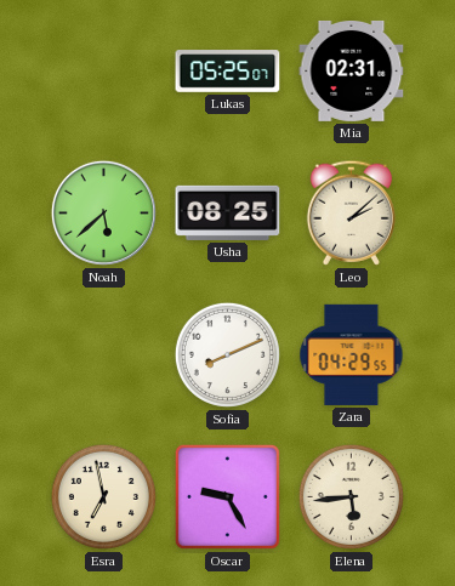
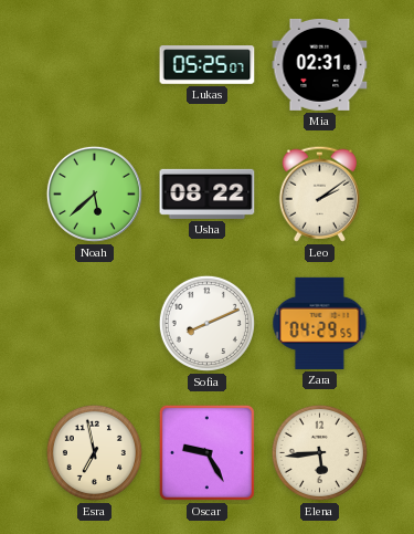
Usha: 08:25 -> 08:22 (208, 193)
Leo: 2:08 -> 2:09 (319, 193)
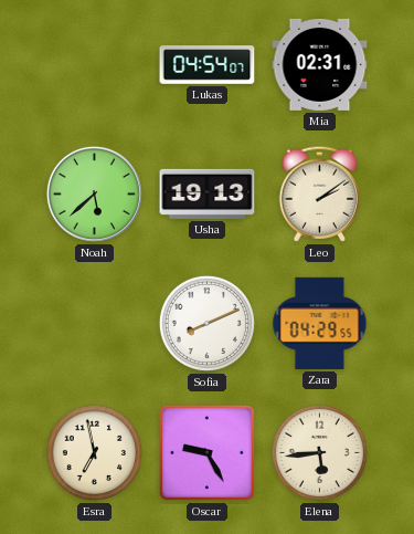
Lukas: 05:25 -> 04:54 (208, 65)
Usha: 08:22 -> 19:13 (208, 193)
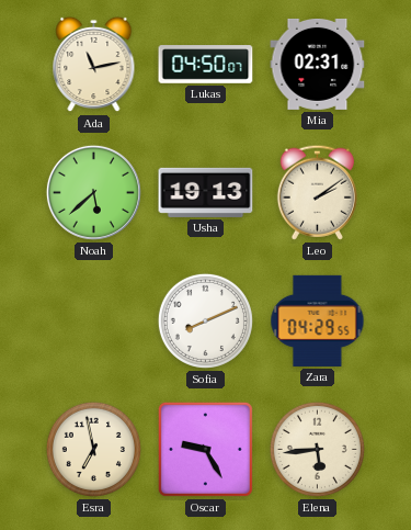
Ada: none -> 11:13 (94, 65)
Lukas: 04:54 -> 04:50 (206, 65)
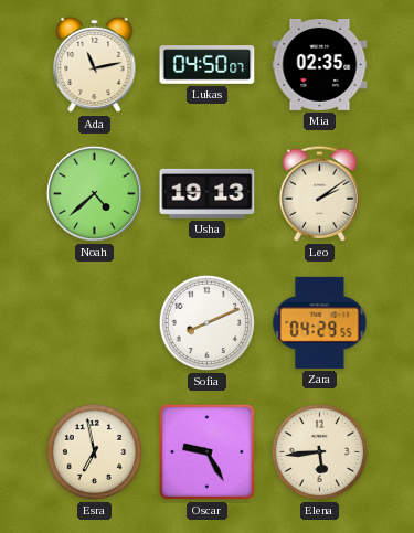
Mia: 02:31 -> 02:35 (320, 64)
Noah: 5:38 -> 4:38 (94, 193)
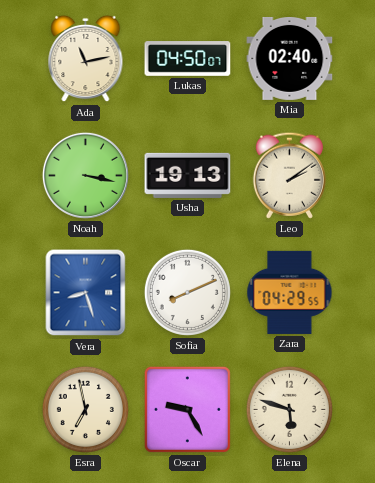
Mia: 02:35 -> 02:40 (290, 58)
Noah: 4:38 -> 3:17 (85, 175)
Vera: none -> 8:27 (86, 293)
Elena: 5:44 -> 5:48 (289, 409)
